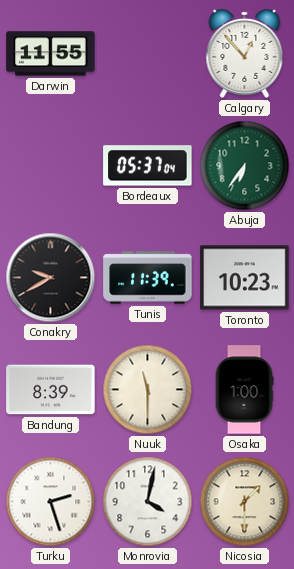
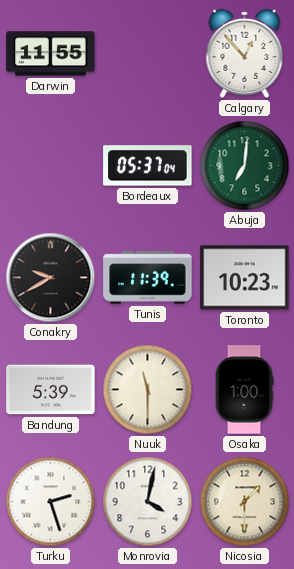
Abuja: 6:36 -> 7:01 (245, 166)
Bandung: 8:39 -> 5:39 (51, 390)
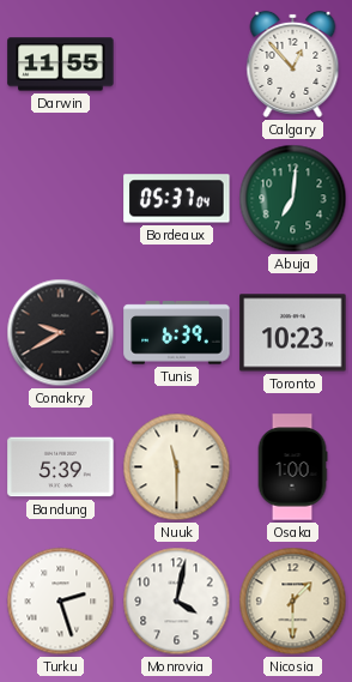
Tunis: 11:39 -> 6:39 (177, 333)
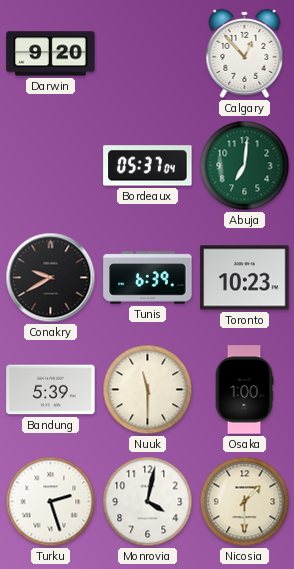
Darwin: 11:55 -> 9:20 (51, 54)
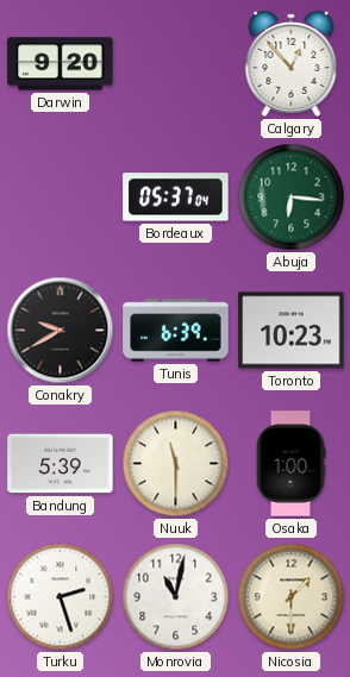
Abuja: 7:01 -> 6:16 (292, 198)
Monrovia: 4:02 -> 11:02 (176, 597)
